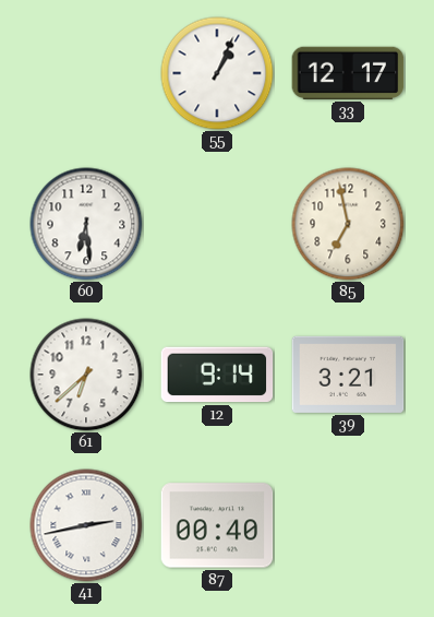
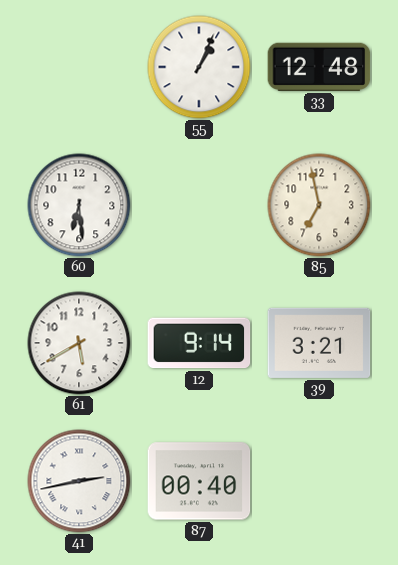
33: 12:17 -> 12:48 (319, 67)
61: 6:38 -> 5:40 (79, 343)
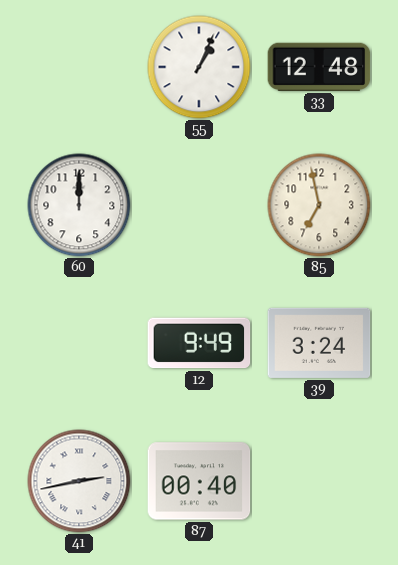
60: 6:29 -> 12:00 (79, 205)
61: 5:40 -> none (79, 343)
12: 9:14 -> 9:49 (199, 343)
39: 3:21 -> 3:24 (319, 343)
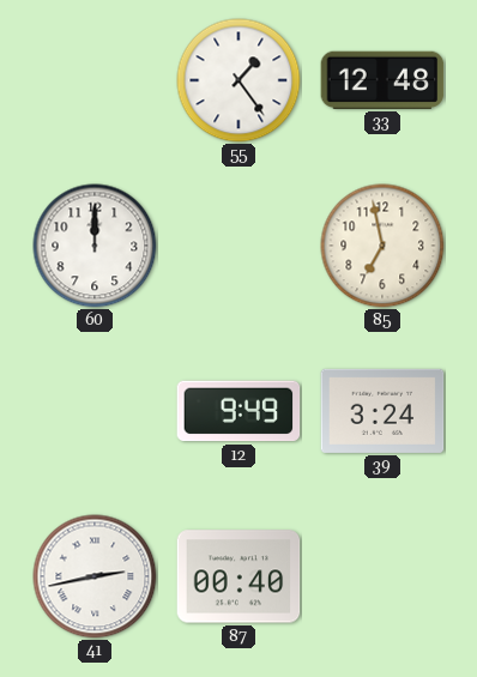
55: 1:04 -> 1:24 (238, 80)
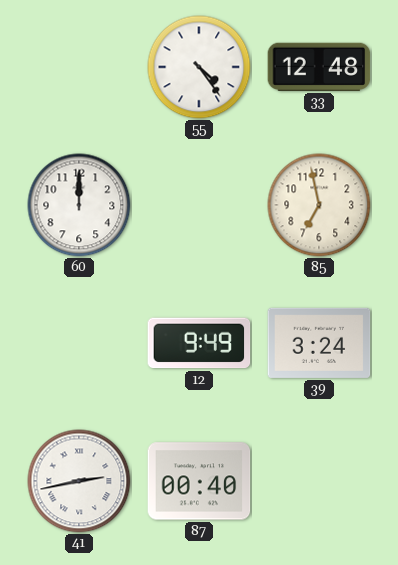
55: 1:24 -> 4:24 (199, 67)
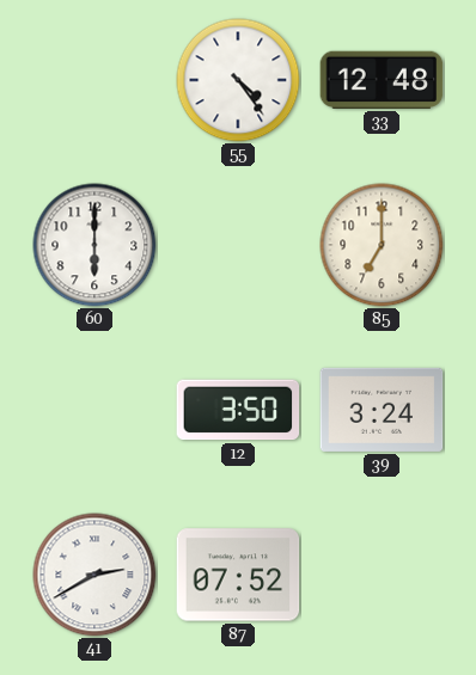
60: 12:00 -> 6:00 (94, 245)
85: 6:58 -> 7:00 (382, 245)
12: 9:49 -> 3:50 (238, 410)
41: 2:43 -> 2:40 (94, 575)
87: 00:40 -> 07:52 (238, 575)
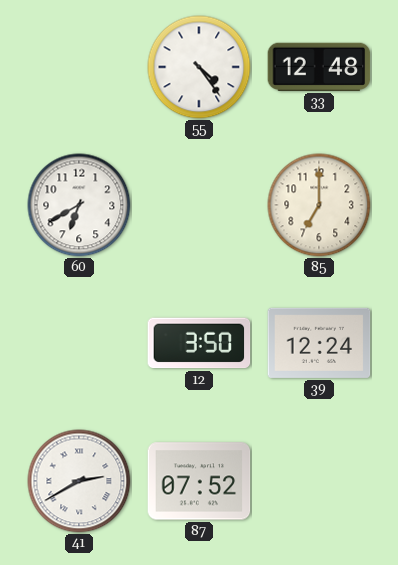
60: 6:00 -> 6:40 (79, 205)
39: 3:24 -> 12:24 (319, 343)
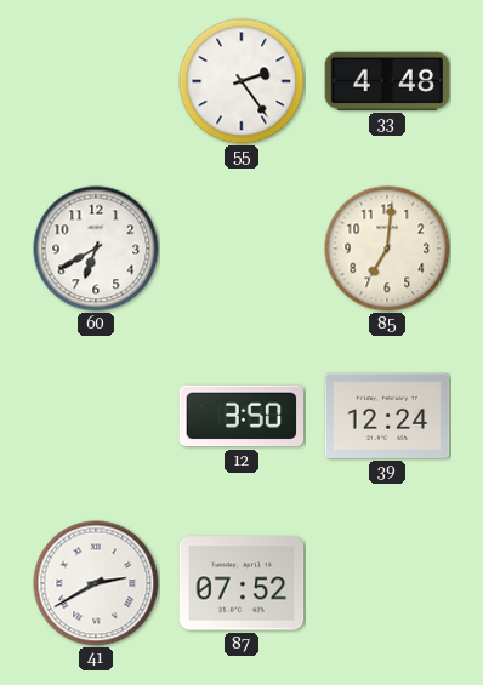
55: 4:24 -> 2:24 (241, 81)
33: 12:48 -> 4:48 (387, 81)
85: 7:00 -> 7:01 (387, 249)
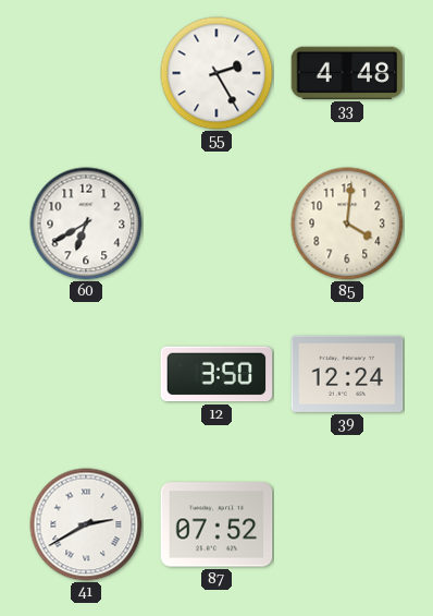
55: 2:24 -> 2:25 (216, 73)
85: 7:01 -> 4:01 (347, 224)
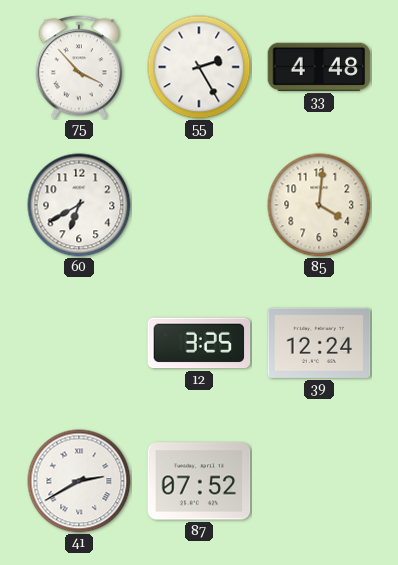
75: none -> 3:53 (78, 67)
12: 3:50 -> 3:25 (199, 343)
